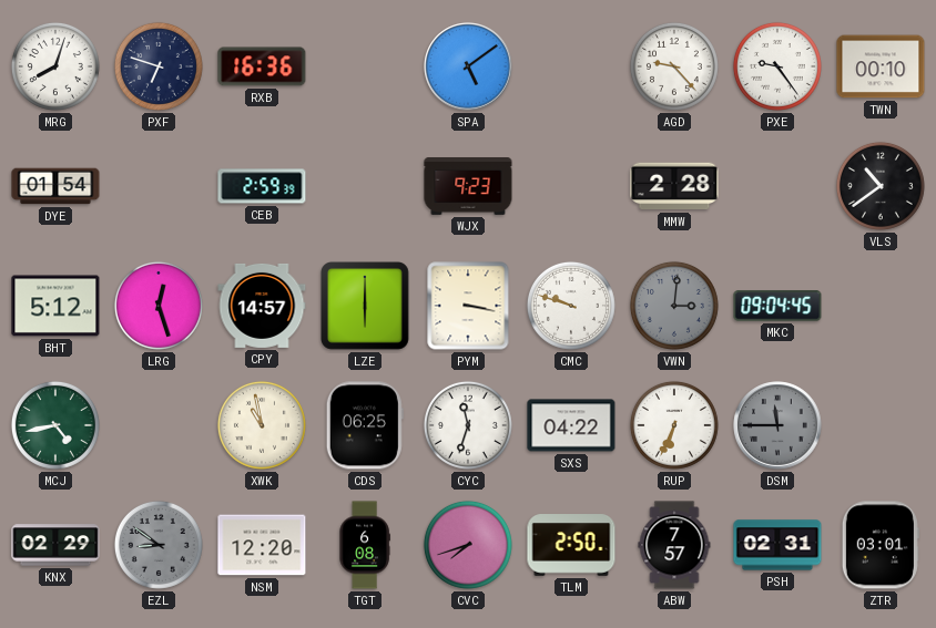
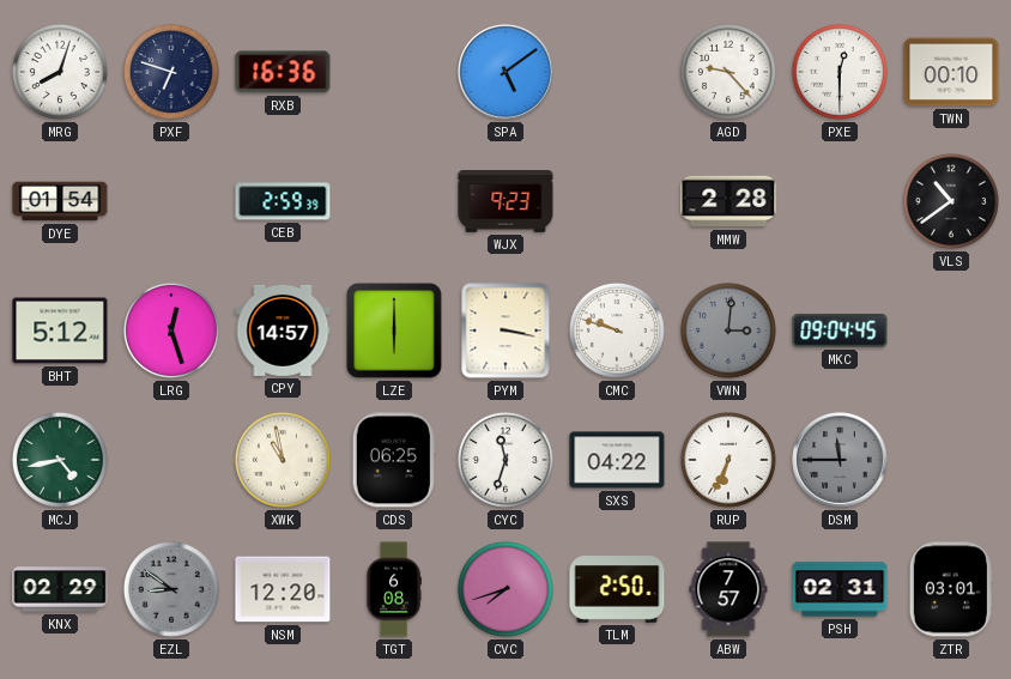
PXE: 9:24 -> 12:30 (840, 72)
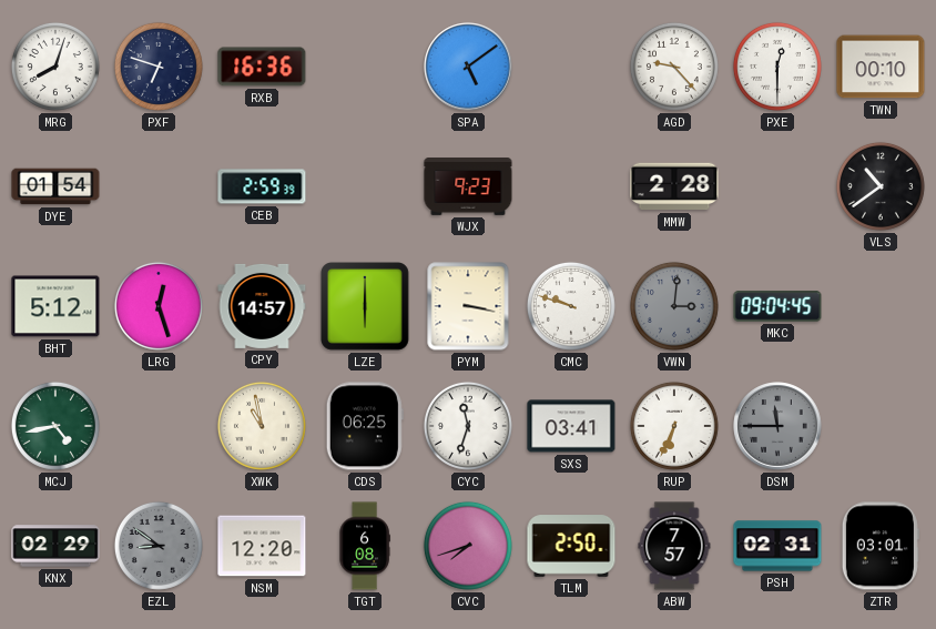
SXS: 04:22 -> 03:41 (571, 426)
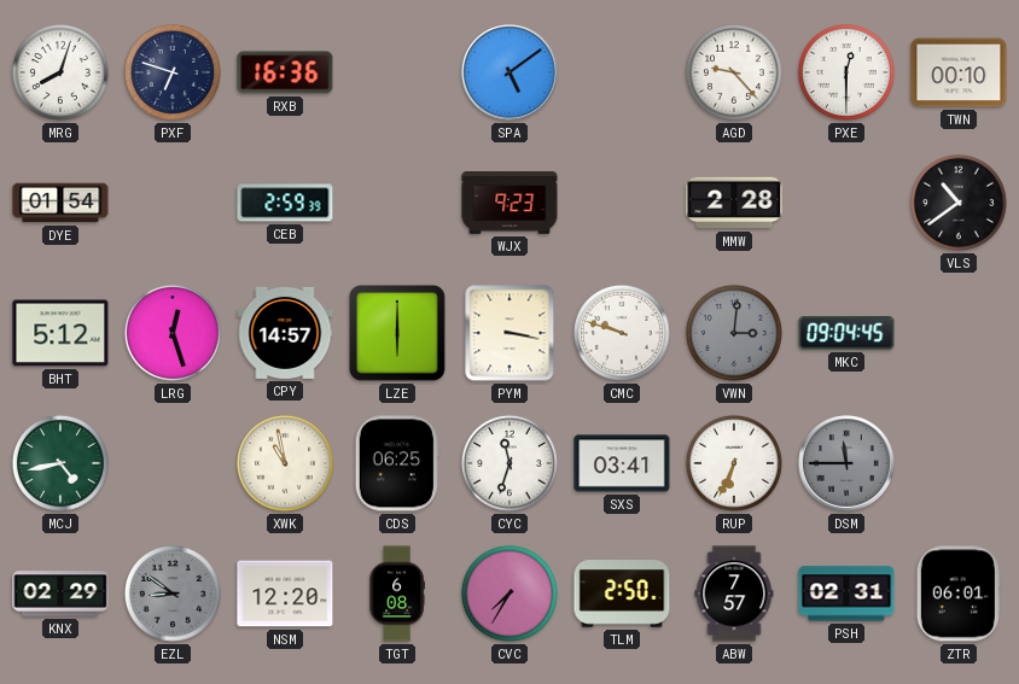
CVC: 7:42 -> 7:35 (509, 594)
ZTR: 03:01 -> 06:01 (959, 594)
